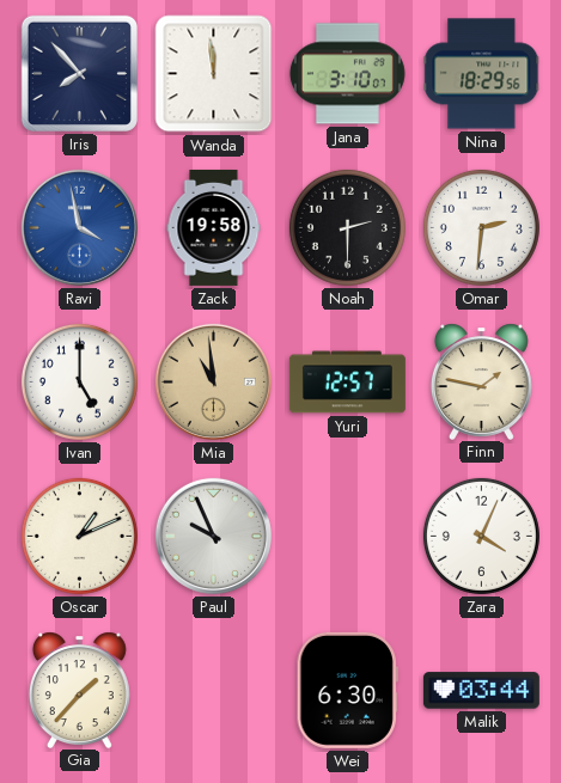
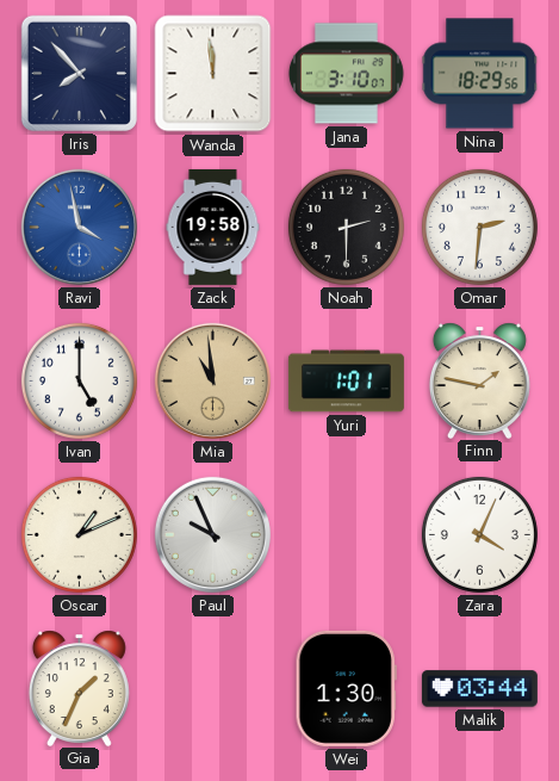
Yuri: 12:57 -> 1:01 (346, 382)
Gia: 1:37 -> 1:34 (79, 688)
Wei: 6:30 -> 1:30 (346, 688)
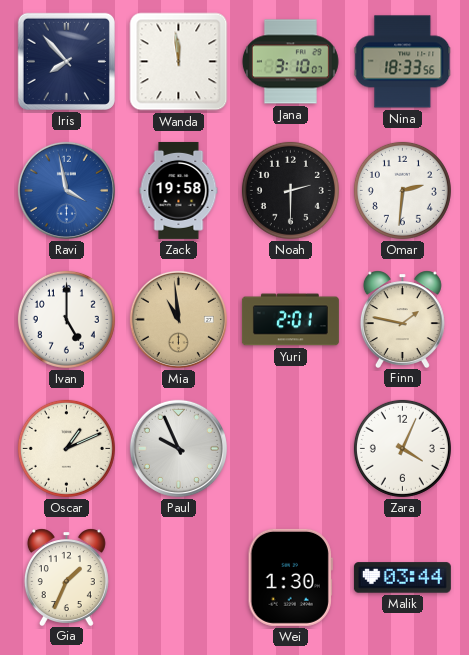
Nina: 18:29 -> 18:33 (403, 62)
Yuri: 1:01 -> 2:01 (290, 320)
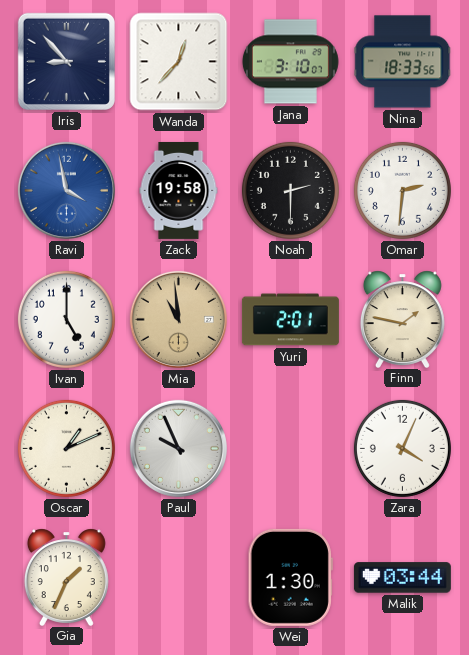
Iris: 7:53 -> 8:53 (66, 61)
Wanda: 11:59 -> 12:37 (179, 62)
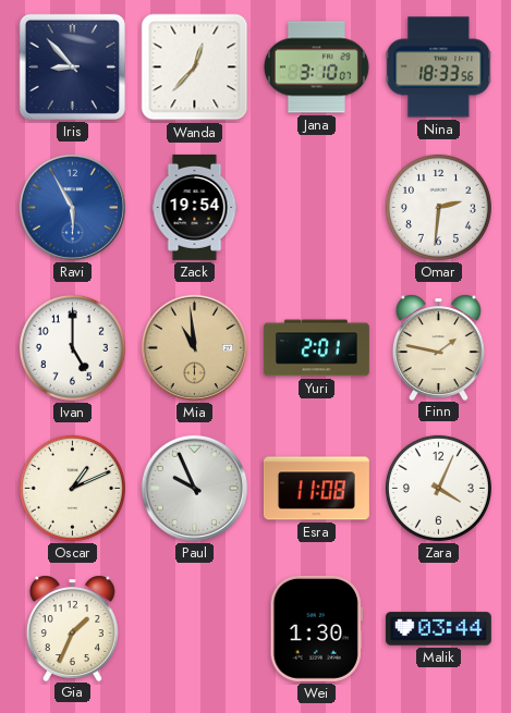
Ravi: 3:58 -> 5:55 (72, 207)
Zack: 19:58 -> 19:54 (195, 207)
Noah: 2:30 -> none (290, 190)
Esra: none -> 11:08 (316, 489)
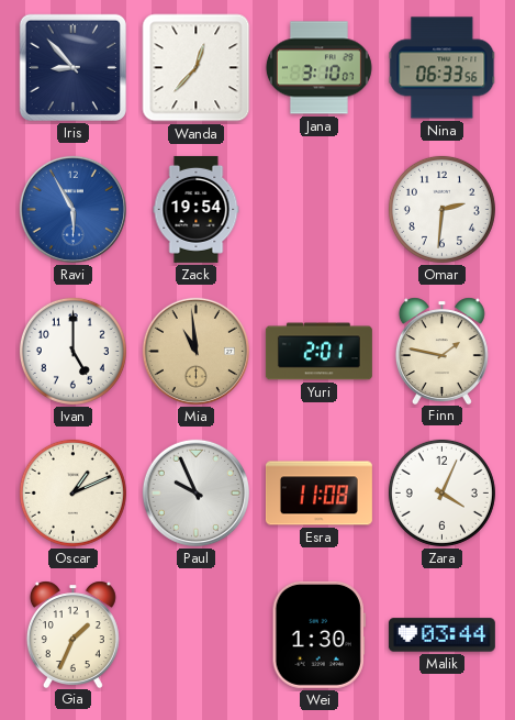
Nina: 18:33 -> 06:33 (443, 68)
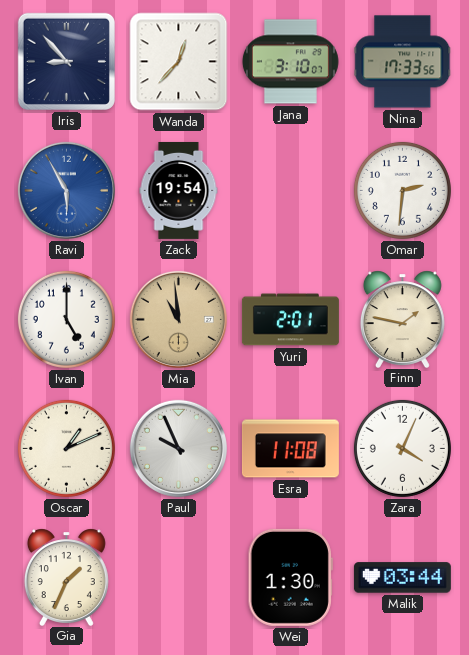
Nina: 06:33 -> 17:33 (403, 62)
